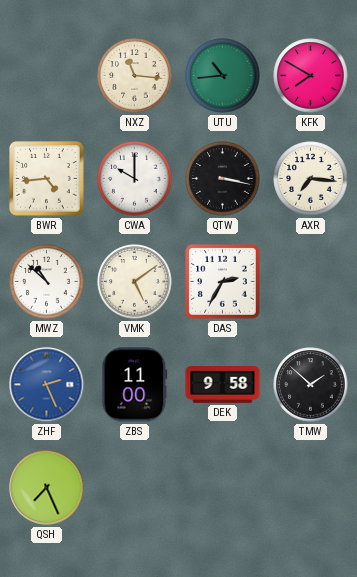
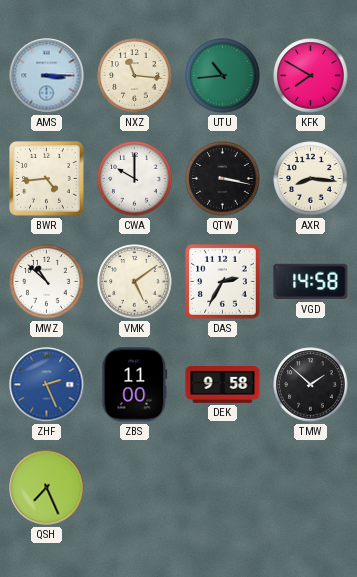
AMS: none -> 3:15 (47, 76)
AXR: 7:16 -> 8:16 (311, 179)
VGD: none -> 14:58 (311, 282)
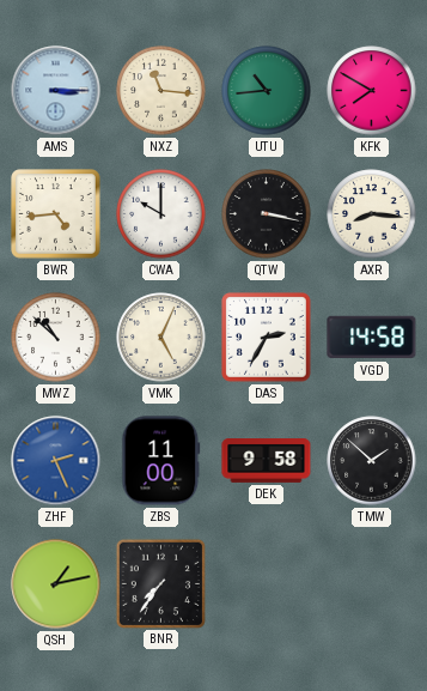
VMK: 5:09 -> 5:04 (161, 338)
QSH: 7:26 -> 1:13 (56, 584)
BNR: none -> 7:36 (160, 583)
